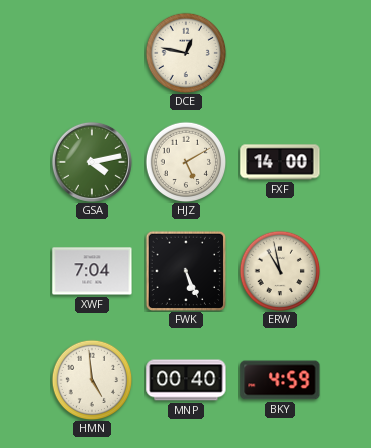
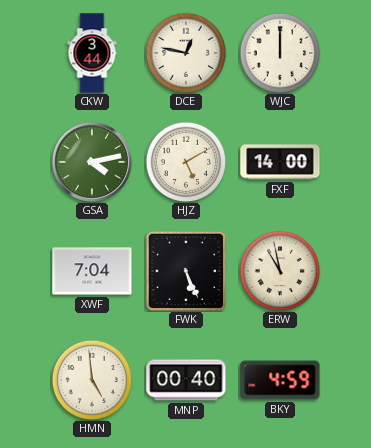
CKW: none -> 3:44 (92, 53)
WJC: none -> 12:00 (280, 53)
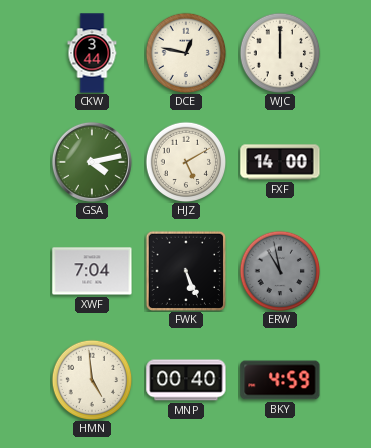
ERW dial: cream -> grey (280, 271)
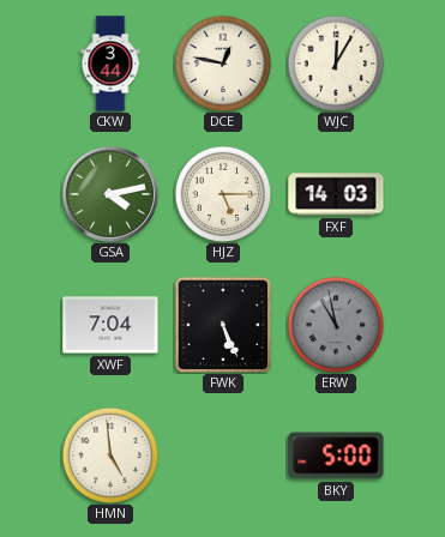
WJC: 12:00 -> 12:05 (336, 64)
HJZ: 5:10 -> 5:15 (223, 194)
FXF: 14:00 -> 14:03 (336, 194)
MNP: 00:40 -> none (186, 380)
BKY: 4:59 -> 5:00 (336, 455)
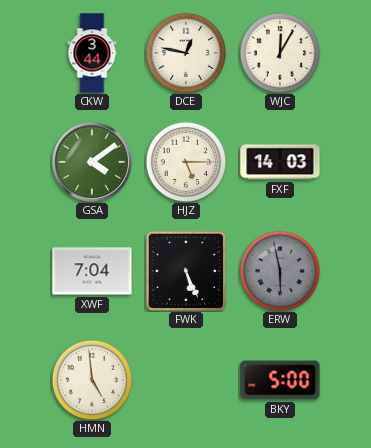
GSA: 4:13 -> 4:09 (92, 162)
ERW: 10:58 -> 5:58 (280, 271)
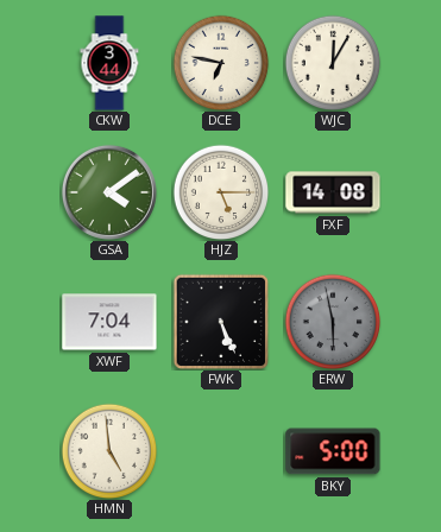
DCE: 12:47 -> 6:47 (221, 63)
FXF: 14:03 -> 14:08 (333, 192)
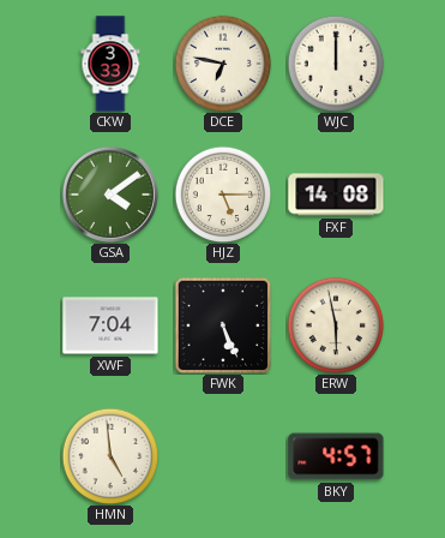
CKW: 3:44 -> 3:33 (110, 64)
WJC: 12:05 -> 12:00 (336, 64)
ERW dial: grey -> cream (336, 325)
BKY: 5:00 -> 4:57 (336, 456)
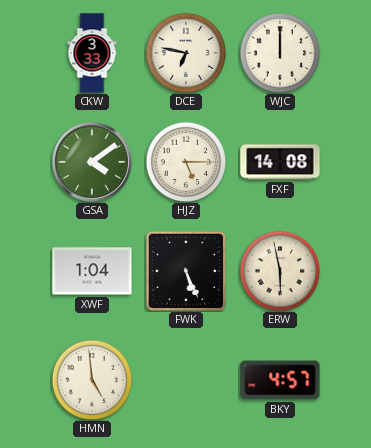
XWF: 7:04 -> 1:04 (92, 271)
